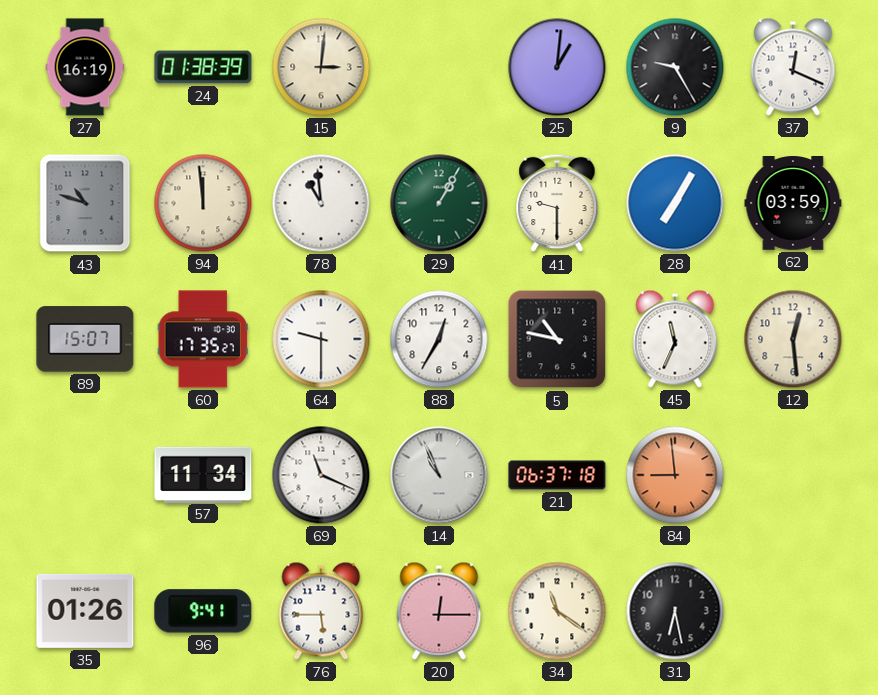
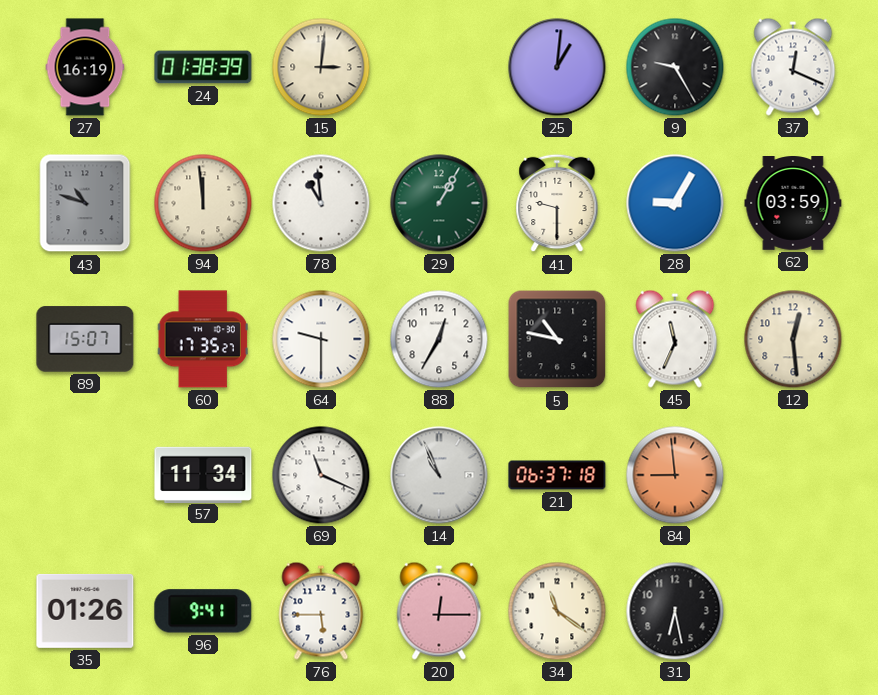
28: 7:05 -> 9:05 (675, 203)
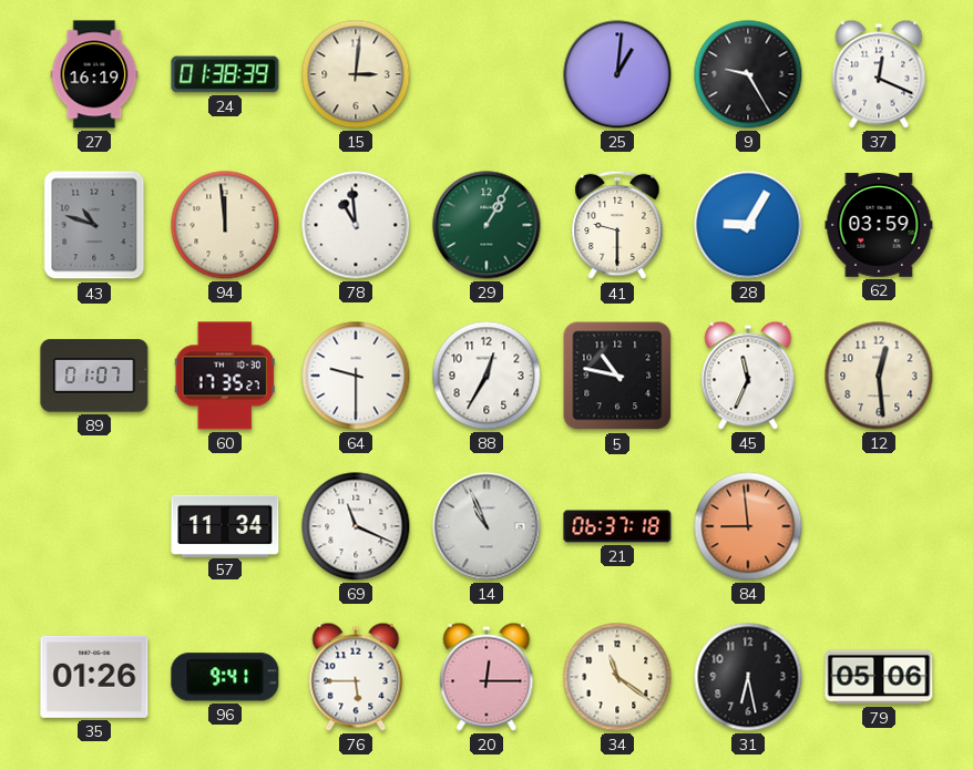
89: 15:07 -> 01:07 (94, 376)
79: none -> 05:06 (879, 677)
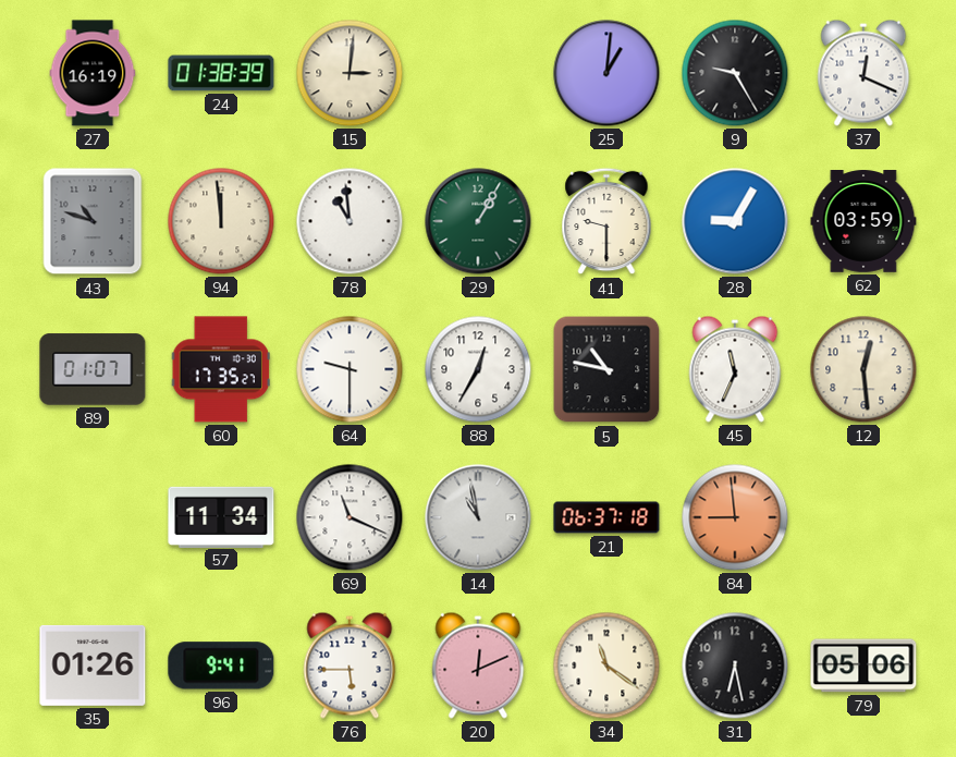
14: 10:56 -> 10:58 (478, 517)
20: 12:15 -> 12:11 (478, 666)
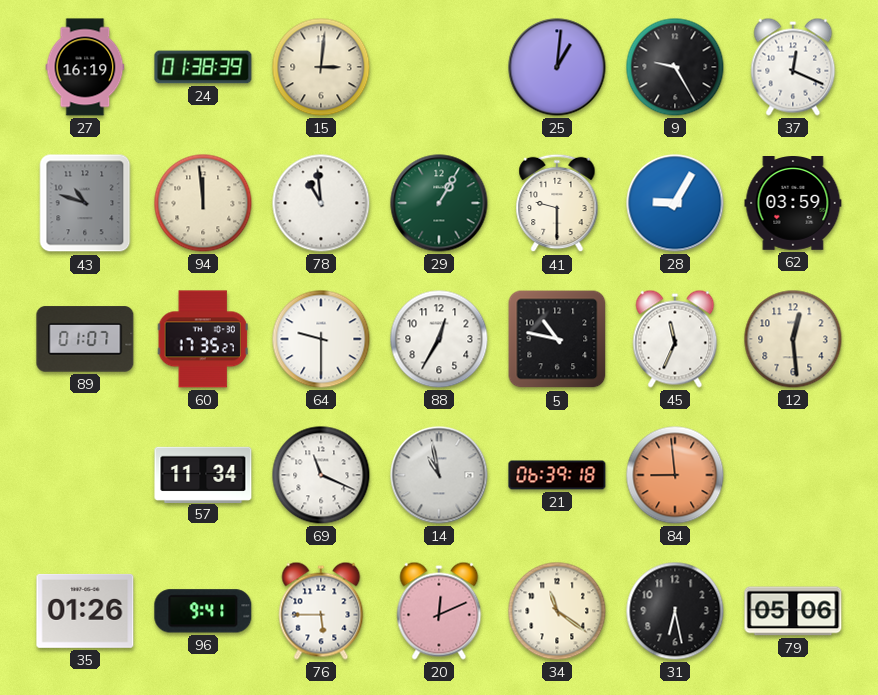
21: 06:37 -> 06:39 (557, 475)
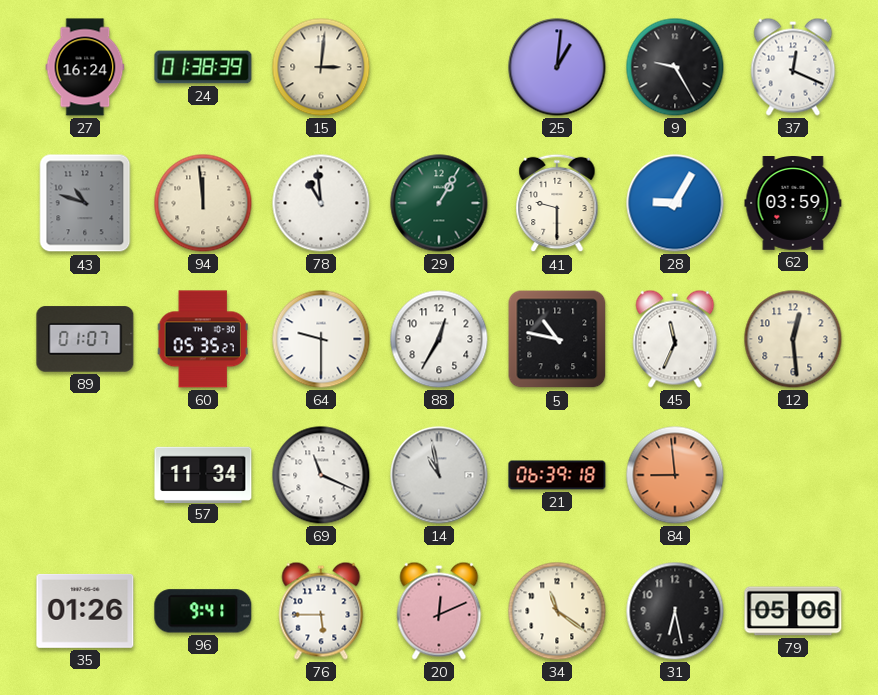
27: 16:19 -> 16:24 (85, 67)
60: 17:35 -> 05:35 (203, 339)
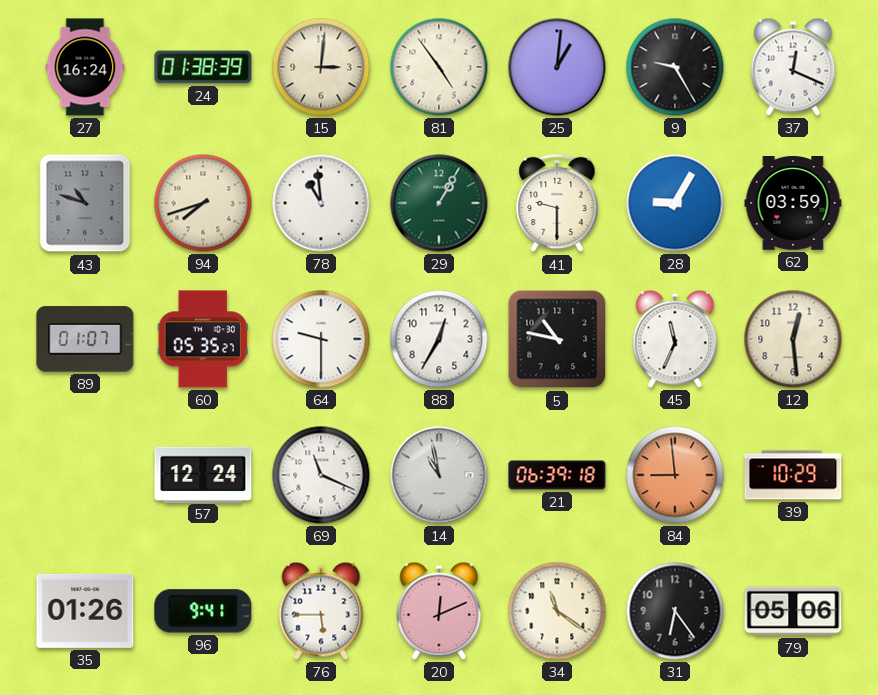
81: none -> 4:54 (439, 67)
94: 11:59 -> 7:42 (203, 203)
57: 11:34 -> 12:24 (203, 474)
39: none -> 10:29 (793, 475)
31: 6:28 -> 6:24 (675, 611)
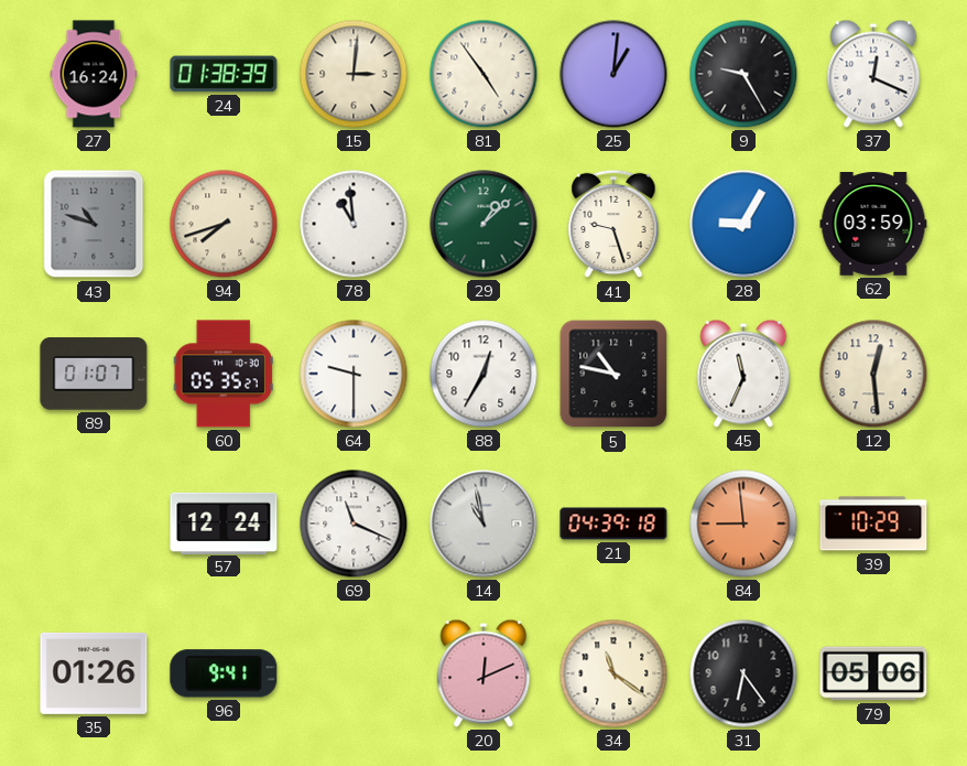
29: 1:05 -> 1:08 (484, 224)
41: 9:30 -> 9:27 (613, 224)
21: 06:39 -> 04:39 (613, 524)
76: 5:45 -> none (321, 611)
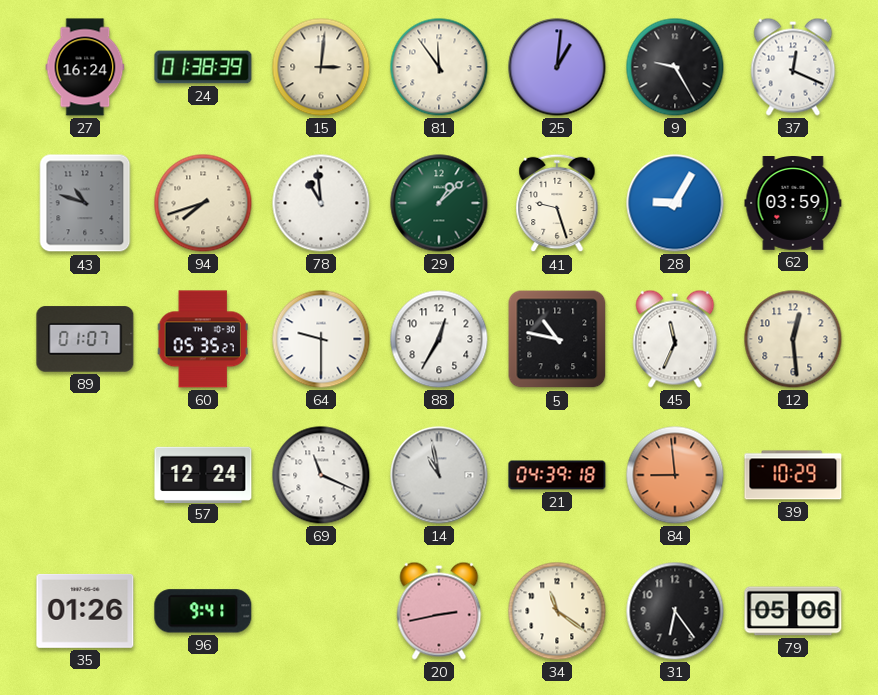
81: 4:54 -> 11:54 (439, 67)
20: 12:11 -> 2:43 (439, 611)
